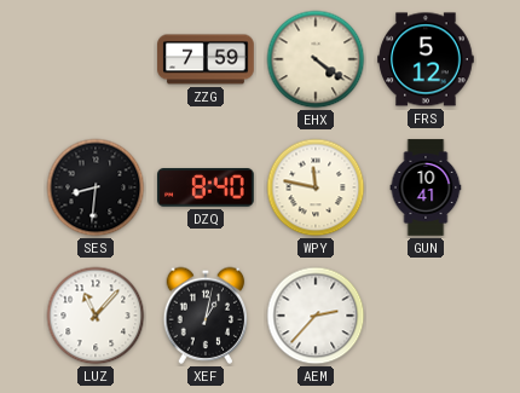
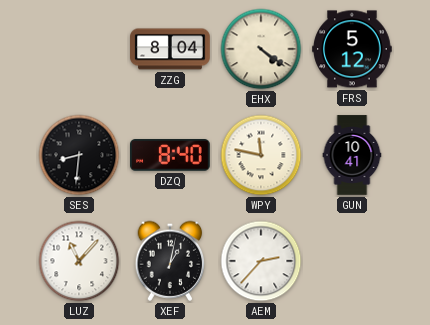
ZZG: 7:59 -> 8:04 (170, 49)
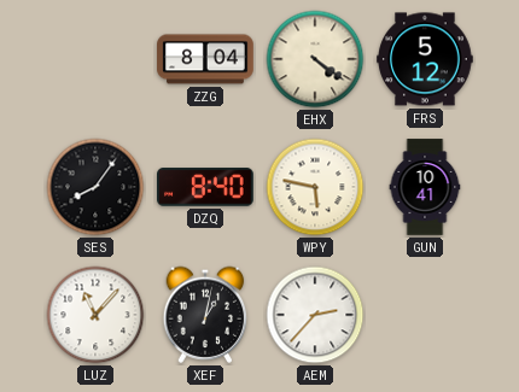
SES: 8:31 -> 8:06 (95, 187)
WPY: 11:47 -> 5:47 (315, 187)
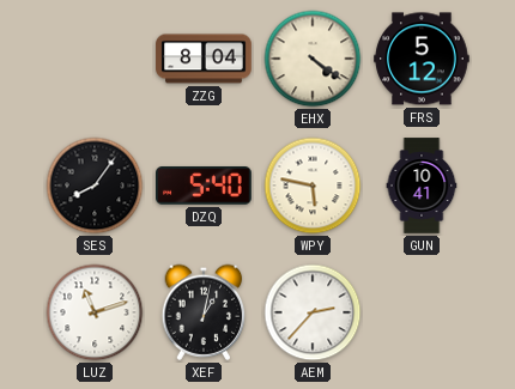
DZQ: 8:40 -> 5:40 (205, 186)
LUZ: 11:07 -> 11:12 (95, 312)
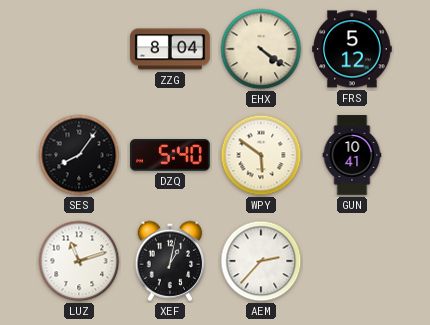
WPY: 5:47 -> 5:51 (261, 155)
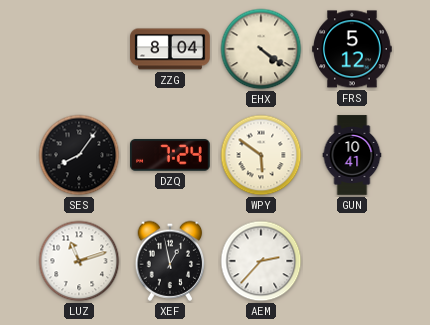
DZQ: 5:40 -> 7:24 (171, 155)
XEF: 1:02 -> 12:58 (170, 261)
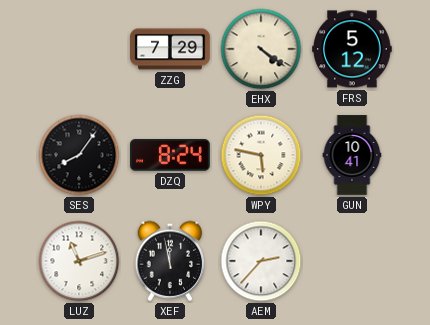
ZZG: 8:04 -> 7:29 (170, 49)
DZQ: 7:24 -> 8:24 (171, 155)
WPY: 5:51 -> 5:47 (261, 155)
XEF: 12:58 -> 11:58 (170, 261)
